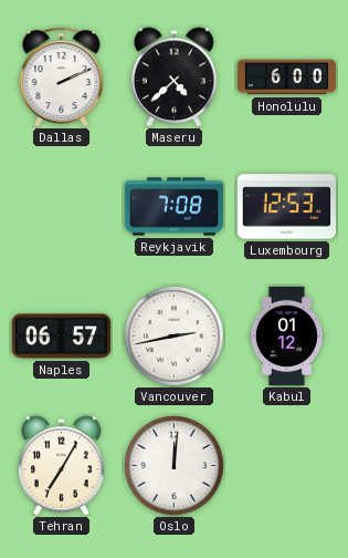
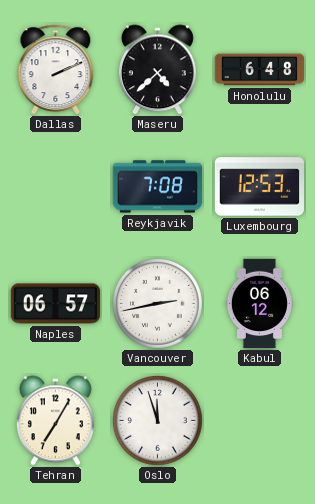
Honolulu: 6:00 -> 6:48 (260, 70)
Kabul: 01:12 -> 06:12 (259, 304)
Oslo: 12:01 -> 11:57 (158, 421)
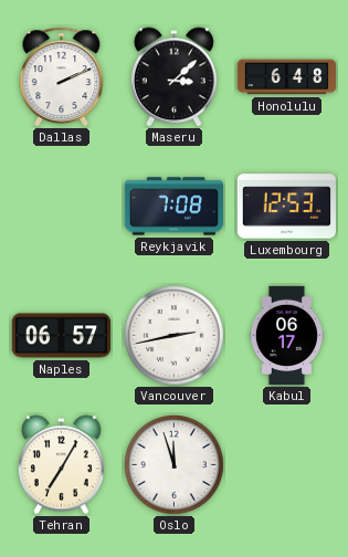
Maseru: 4:38 -> 3:08 (173, 77)
Kabul: 06:12 -> 06:17 (286, 336)
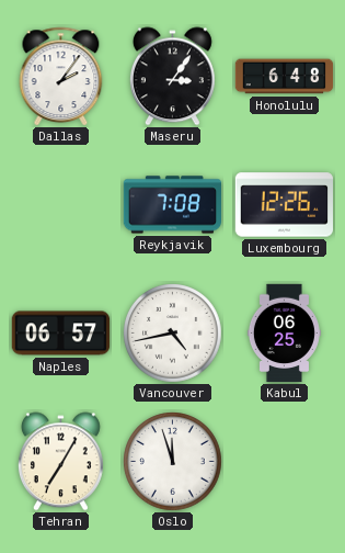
Dallas: 2:11 -> 2:06 (61, 76)
Maseru: 3:08 -> 3:06 (172, 77)
Luxembourg: 12:53 -> 12:26 (284, 205)
Vancouver: 2:43 -> 4:43 (173, 334)
Kabul: 06:17 -> 06:25 (284, 334)
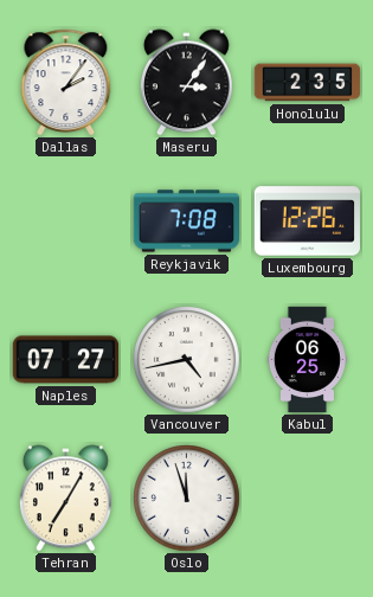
Honolulu: 6:48 -> 2:35 (308, 83)
Naples: 06:57 -> 07:27 (66, 360)
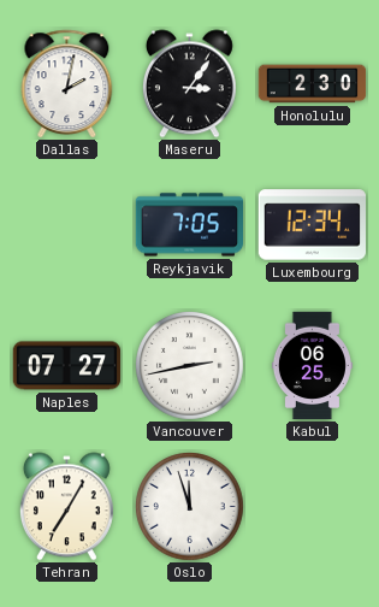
Dallas: 2:06 -> 2:02 (67, 83)
Honolulu: 2:35 -> 2:30 (313, 84)
Reykjavik: 7:08 -> 7:05 (190, 225)
Luxembourg: 12:26 -> 12:34 (312, 225)
Vancouver: 4:43 -> 2:43 (190, 366)
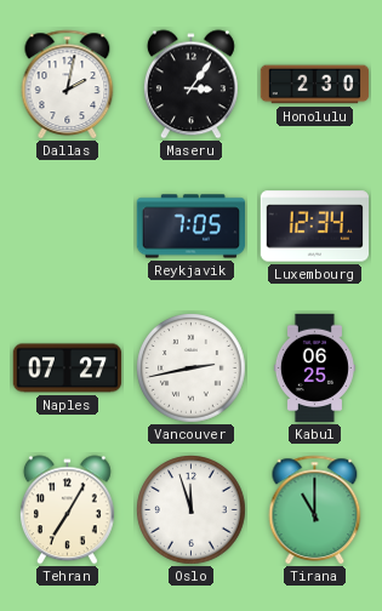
Tirana: none -> 11:00 (315, 509)
